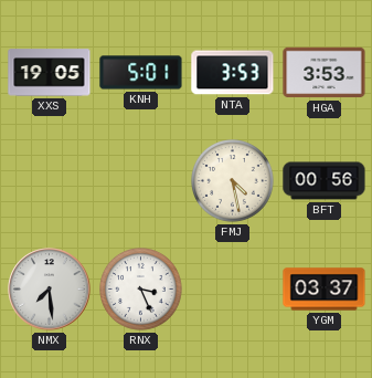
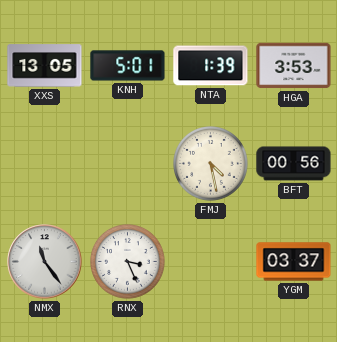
XXS: 19:05 -> 13:05 (45, 66)
NTA: 3:53 -> 1:39 (211, 66)
NMX: 7:29 -> 11:24 (45, 262)
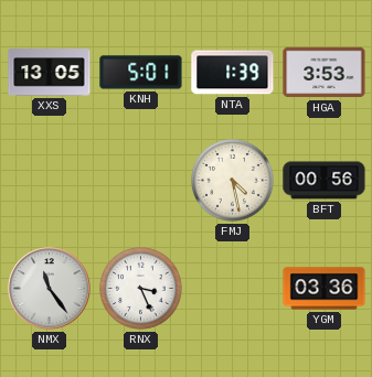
YGM: 03:37 -> 03:36 (325, 289)
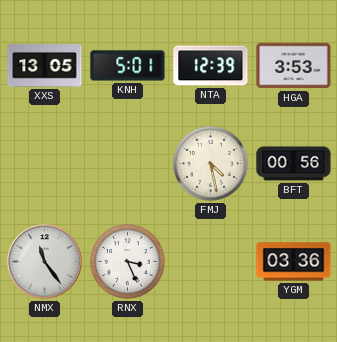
NTA: 1:39 -> 12:39 (211, 66)
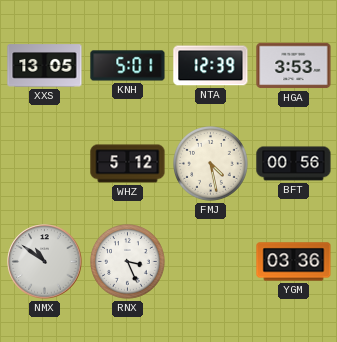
WHZ: none -> 5:12 (128, 164)
NMX: 11:24 -> 10:51 (45, 262)
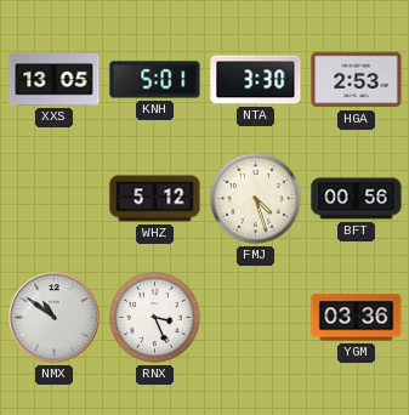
NTA: 12:39 -> 3:30 (256, 80)
HGA: 3:53 -> 2:53 (357, 80)
FMJ: 4:28 -> 4:27 (256, 199)
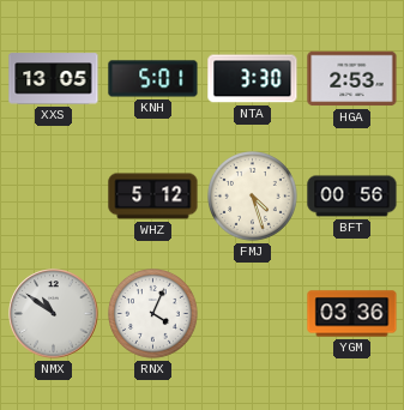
RNX: 3:26 -> 4:04 (153, 314)
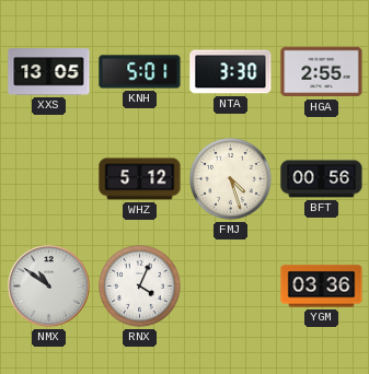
HGA: 2:53 -> 2:55 (322, 72)
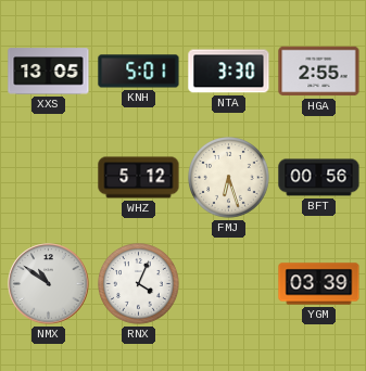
FMJ: 4:27 -> 6:27 (229, 178)
YGM: 03:36 -> 03:39 (319, 284)
